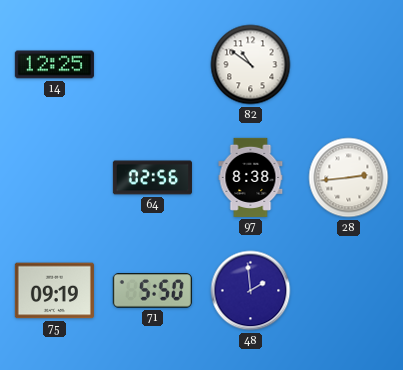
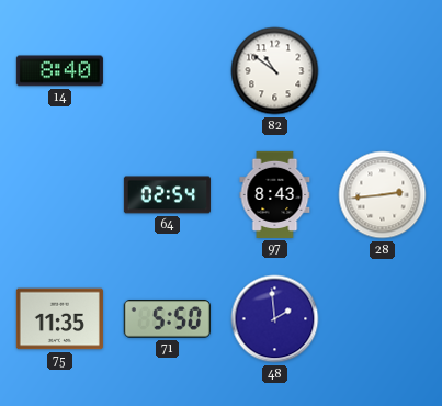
14: 12:25 -> 8:40 (59, 71)
64: 02:56 -> 02:54 (167, 195)
97: 8:38 -> 8:43 (275, 194)
75: 09:19 -> 11:35 (59, 319)
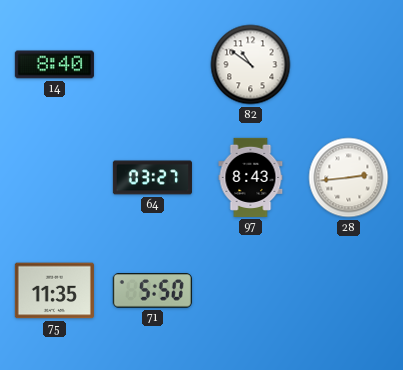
64: 02:54 -> 03:27 (152, 178)
48: 1:59 -> none (275, 319)
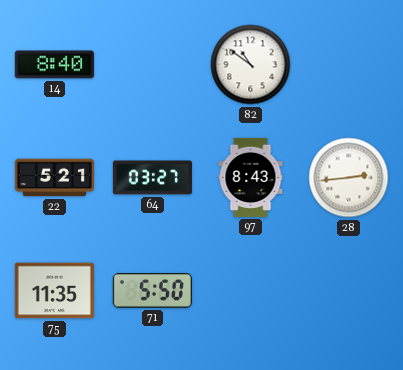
22: none -> 5:21 (54, 178)
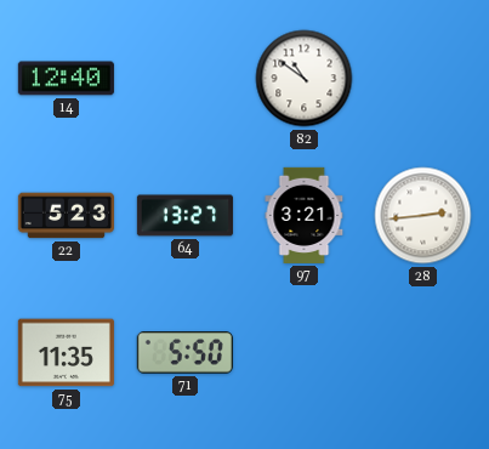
14: 8:40 -> 12:40 (66, 79)
22: 5:21 -> 5:23 (66, 216)
64: 03:27 -> 13:27 (184, 216)
97: 8:43 -> 3:21 (305, 215)
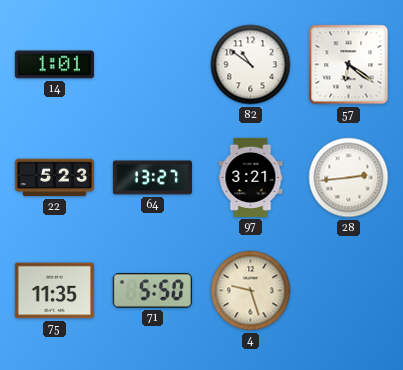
14: 12:40 -> 1:01 (54, 65)
57: none -> 6:21 (349, 65)
4: none -> 9:27 (251, 291)
